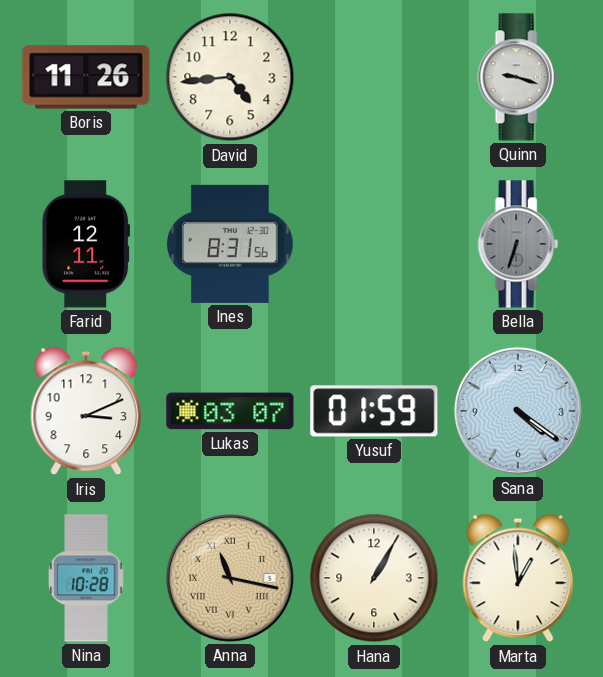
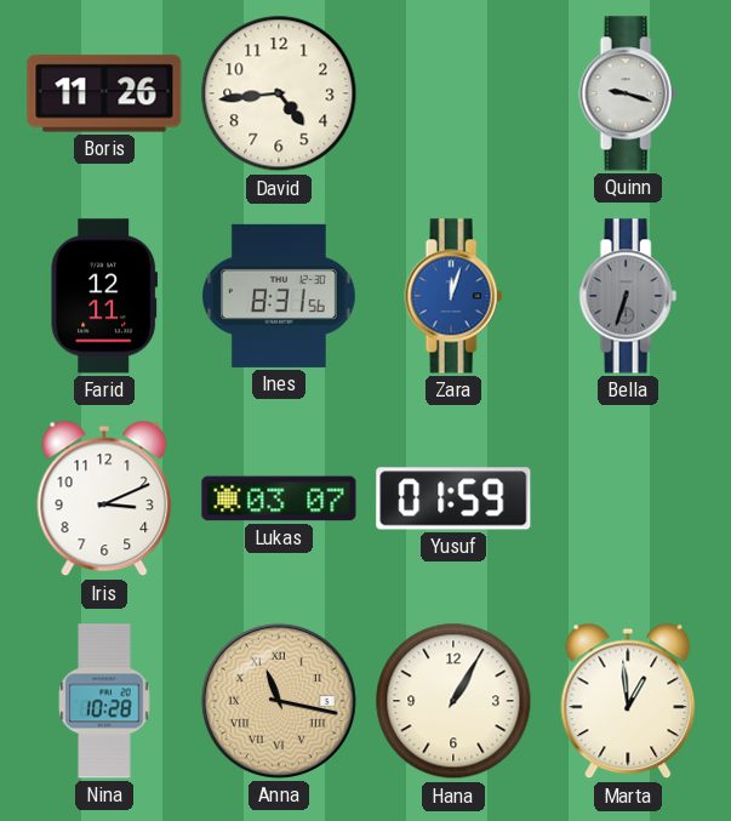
Zara: none -> 12:03 (453, 296)
Sana: 4:21 -> none (518, 411)
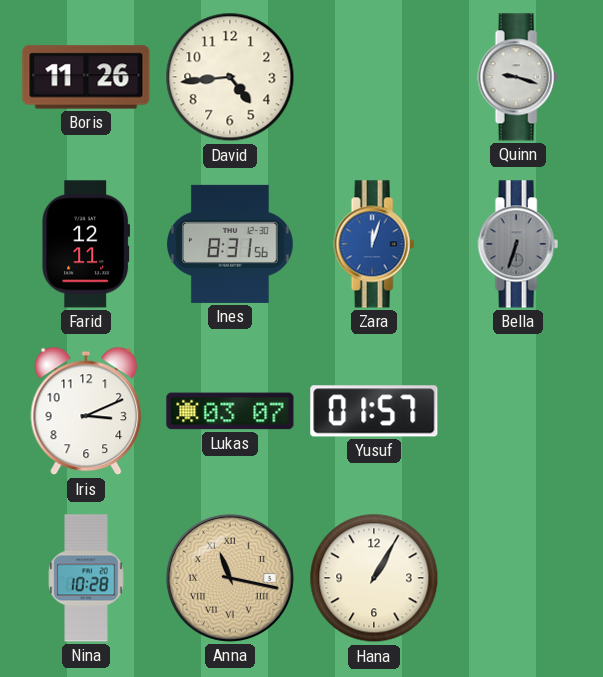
Yusuf: 01:59 -> 01:57 (374, 411)
Marta: 12:59 -> none (628, 701)
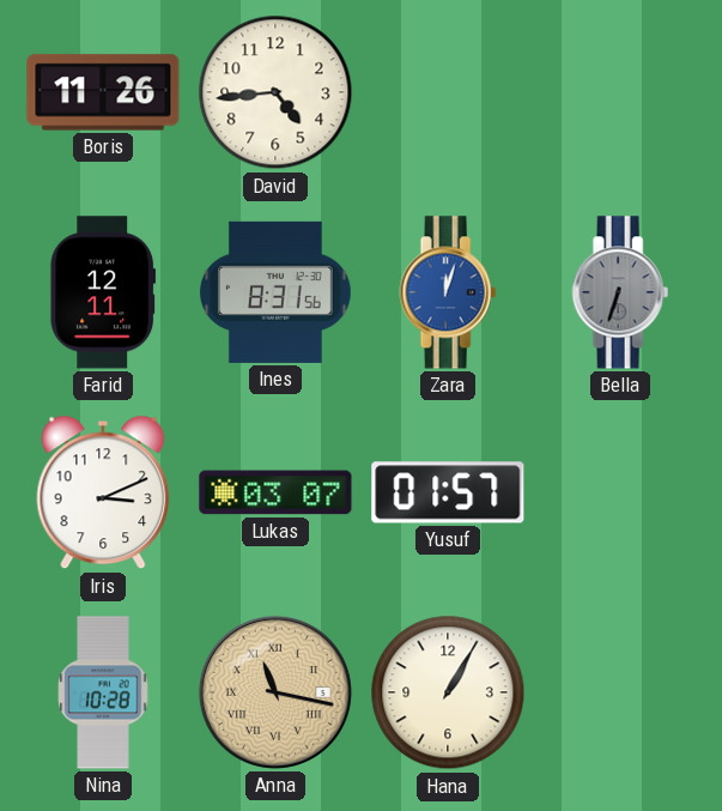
Quinn: 9:18 -> none (518, 77)
